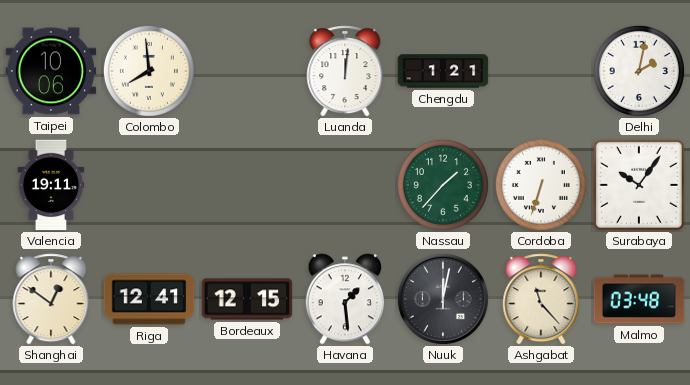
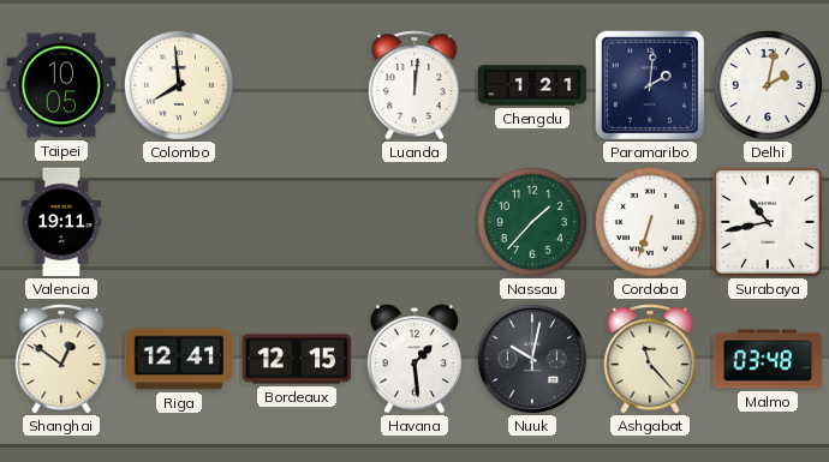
Taipei: 10:06 -> 10:05 (61, 85)
Paramaribo: none -> 2:01 (650, 85)
Surabaya: 10:06 -> 10:43 (768, 222)
Nuuk: 12:02 -> 10:02 (532, 359)
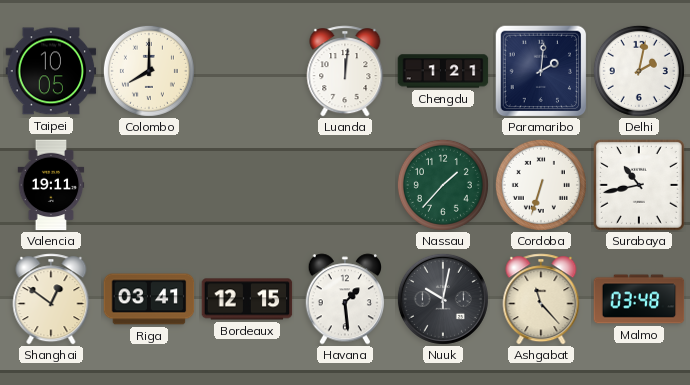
Colombo: 7:59 -> 8:00 (149, 71)
Riga: 12:41 -> 03:41 (149, 299)
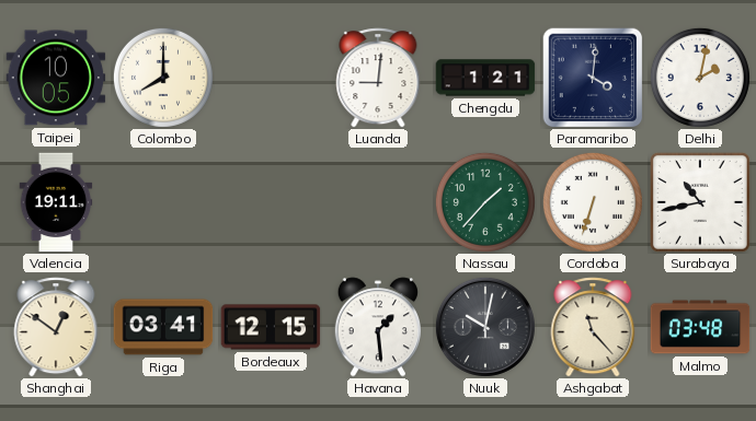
Luanda: 12:01 -> 9:01 (378, 78)
Paramaribo: 2:01 -> 4:01 (593, 78)
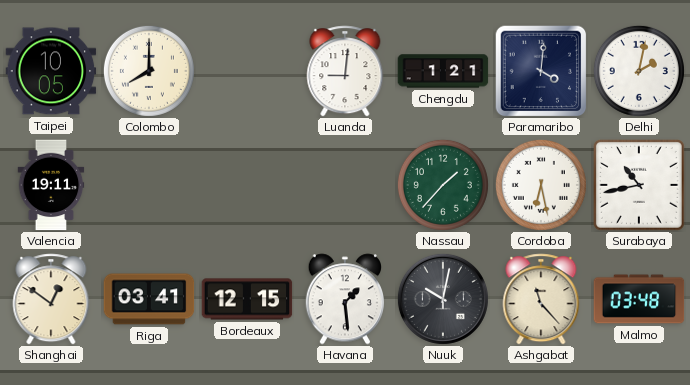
Cordoba: 6:33 -> 6:28 (541, 185)
